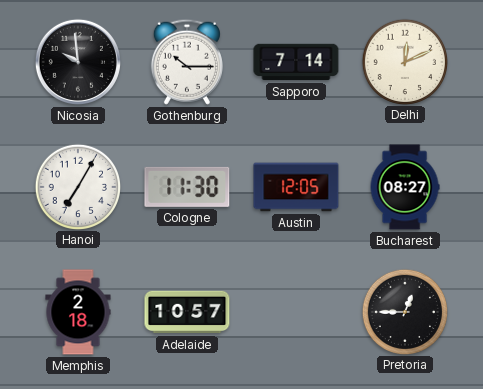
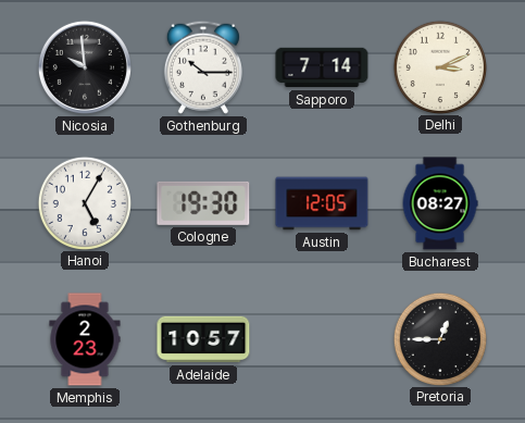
Delhi: 12:11 -> 3:11 (439, 66)
Hanoi: 7:05 -> 5:05 (84, 202)
Cologne: 11:30 -> 19:30 (203, 203)
Memphis: 2:18 -> 2:23 (85, 339)
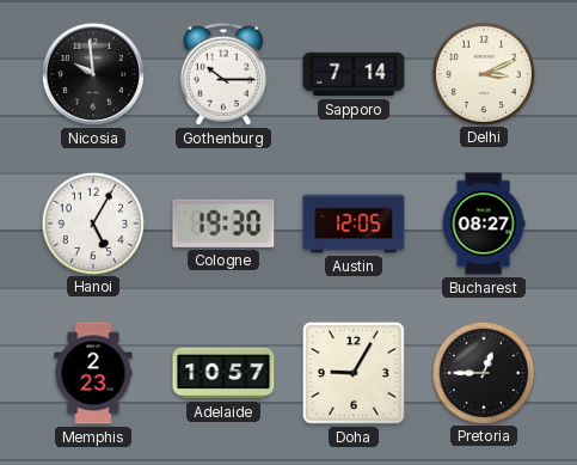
Doha: none -> 9:05 (354, 373)
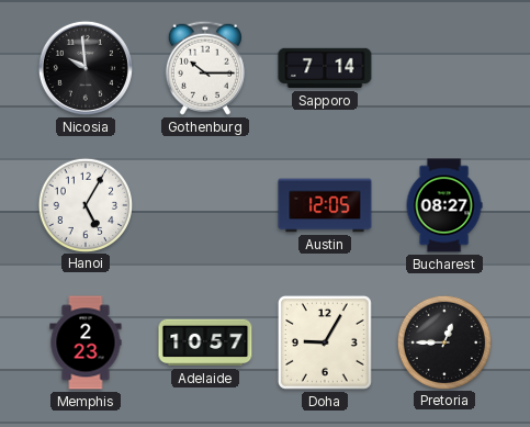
Delhi: 3:11 -> none (483, 73)
Cologne: 19:30 -> none (223, 224)
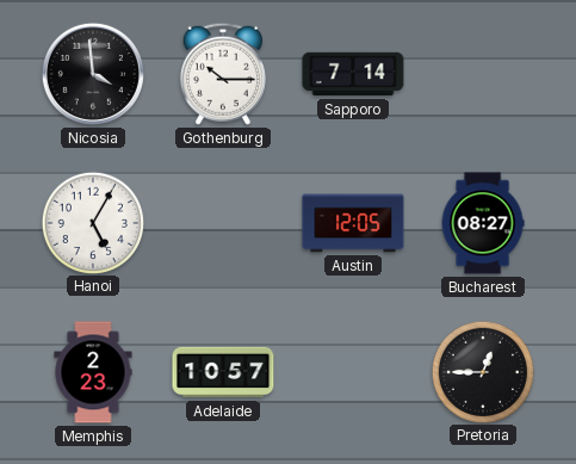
Nicosia: 9:59 -> 3:59 (93, 74)
Doha: 9:05 -> none (325, 342)
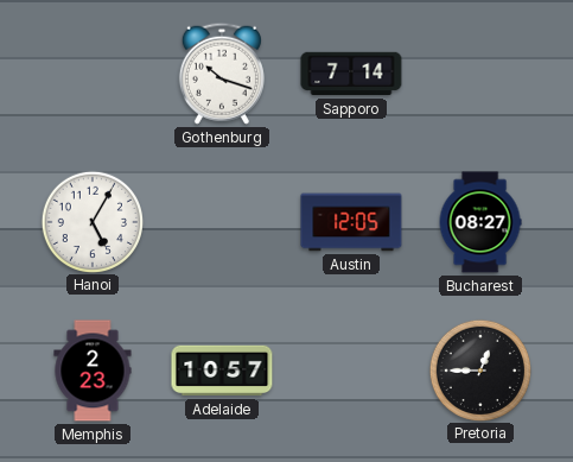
Nicosia: 3:59 -> none (93, 74)
Gothenburg: 10:15 -> 10:18 (222, 74)
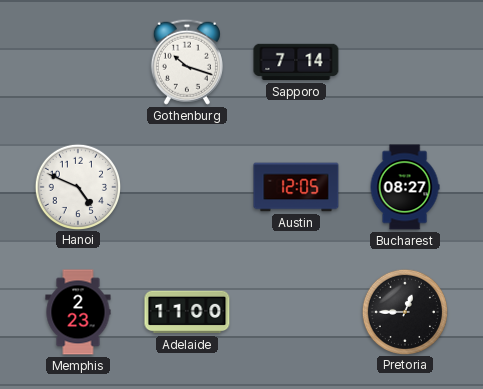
Hanoi: 5:05 -> 4:49 (77, 186)
Adelaide: 10:57 -> 11:00 (187, 312)
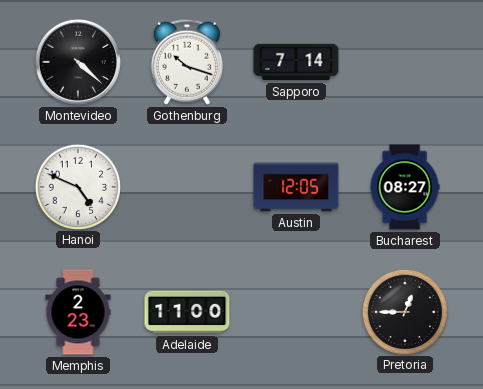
Montevideo: none -> 4:22 (78, 62)
